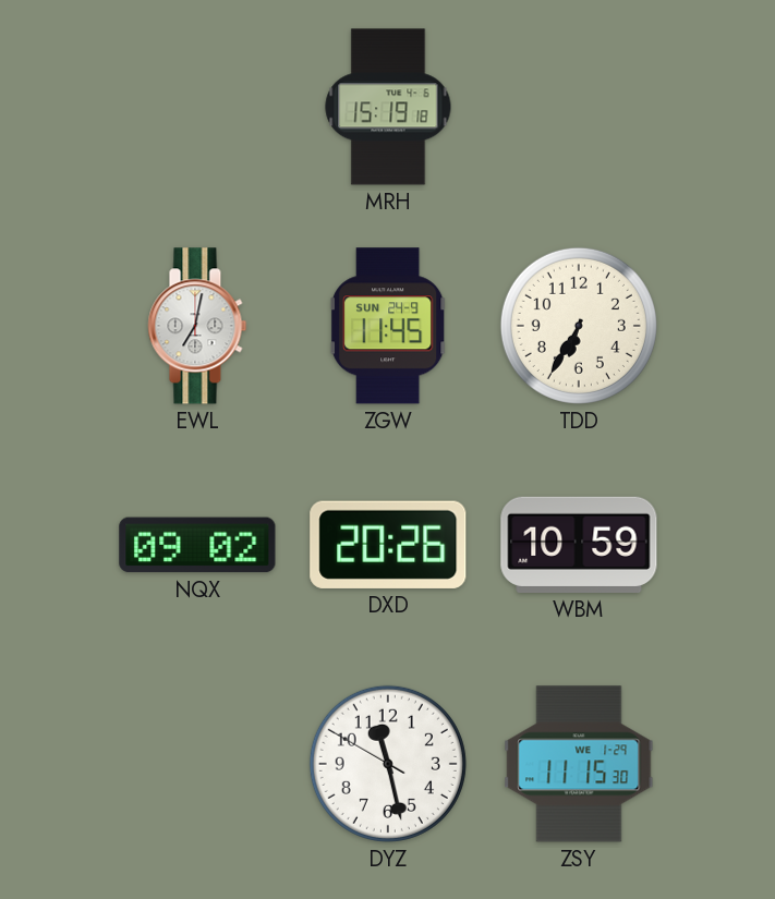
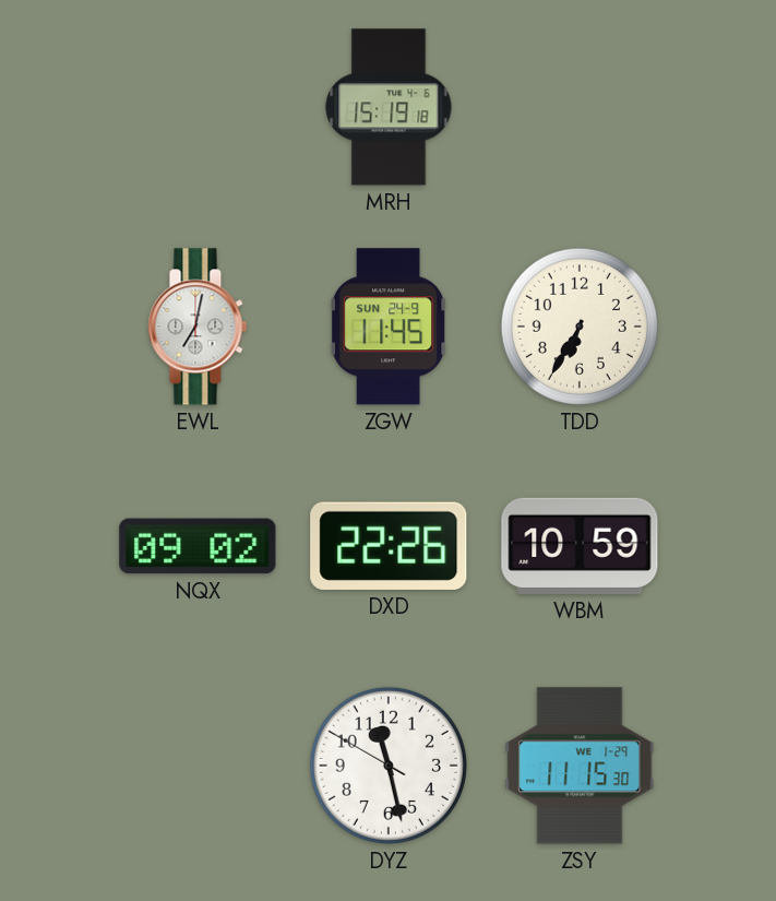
DXD: 20:26 -> 22:26 (389, 546)
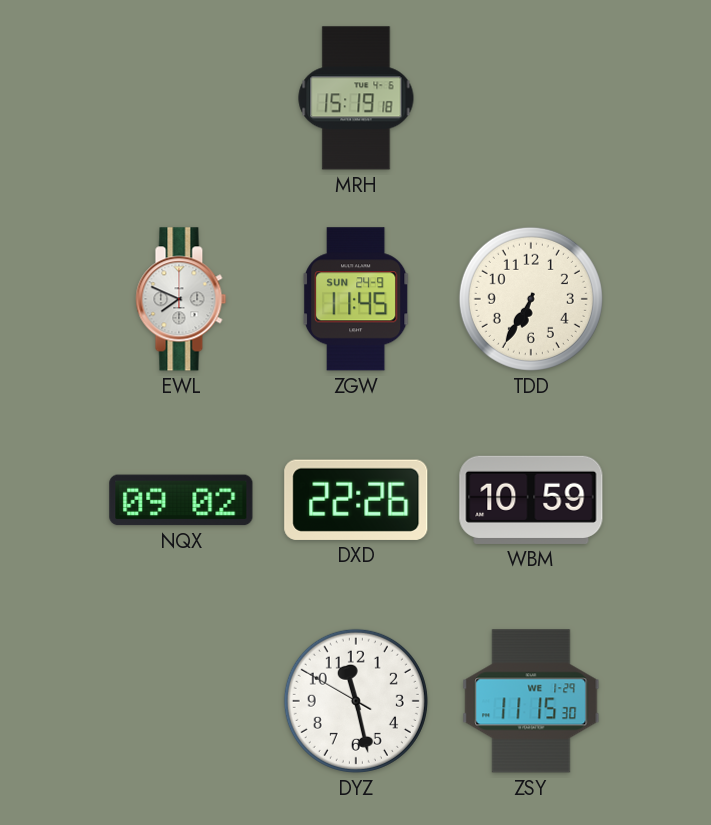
EWL: 7:02 -> 7:49 (181, 299)
